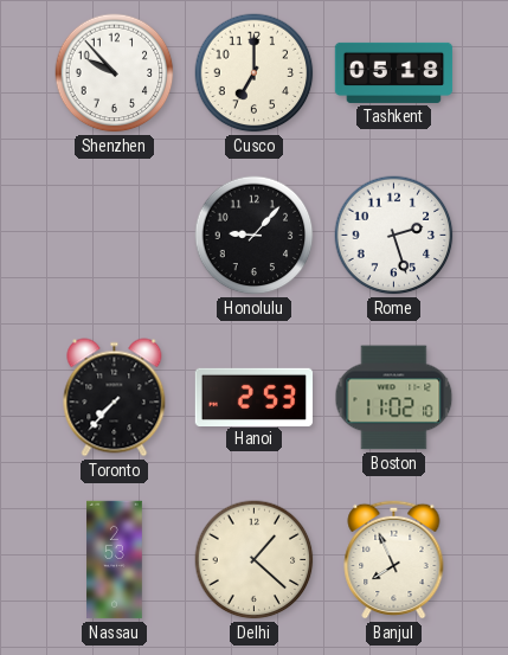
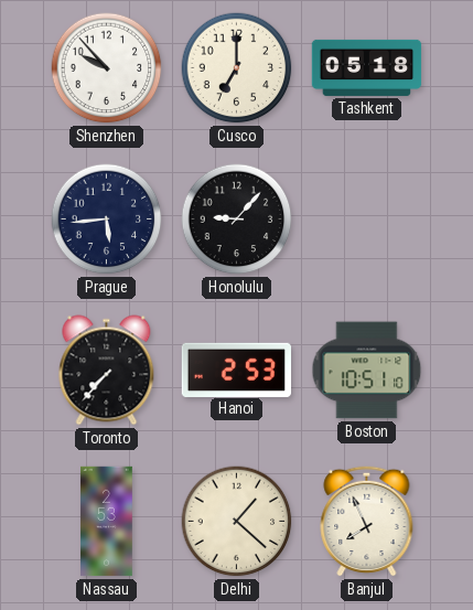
Prague: none -> 5:44 (107, 220)
Rome: 2:27 -> none (394, 236)
Boston: 11:02 -> 10:51 (367, 371)
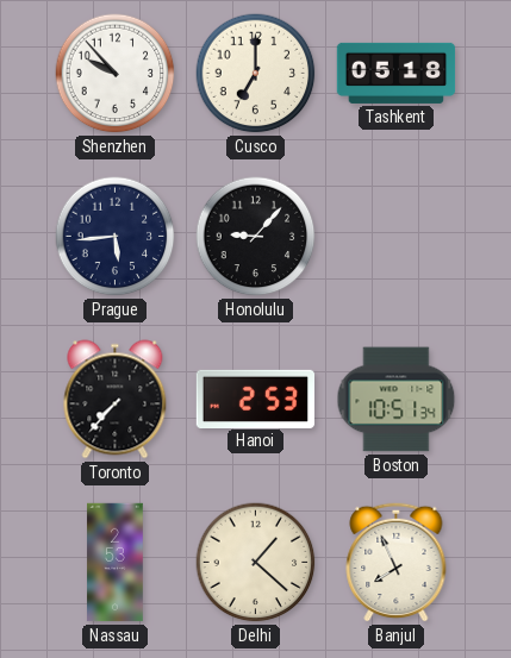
Boston: 10:51:10 -> 10:51:34 (397, 400)
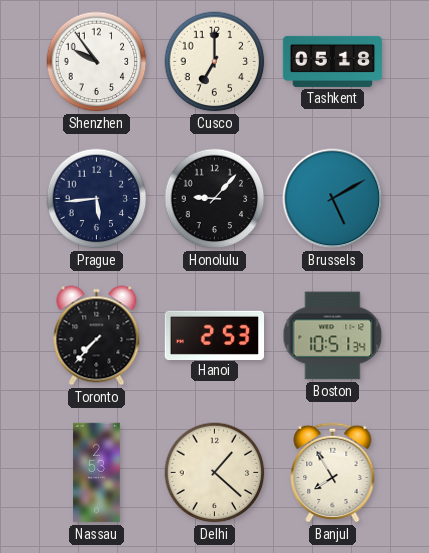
Shenzhen: 9:53 -> 9:54 (97, 62)
Brussels: none -> 5:10 (333, 199)
Banjul: 7:56 -> 7:55 (333, 472)
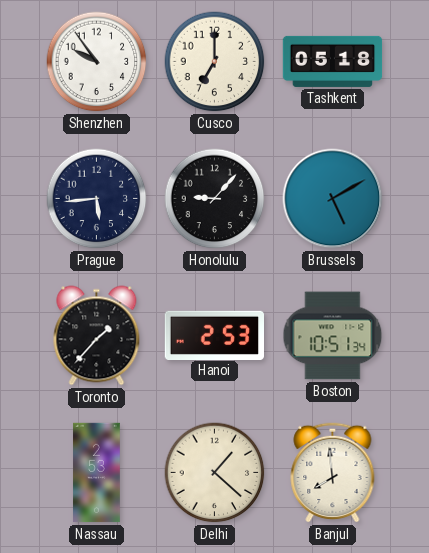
Toronto: 7:37 -> 1:37 (97, 336)
Banjul: 7:55 -> 7:59 (333, 472)
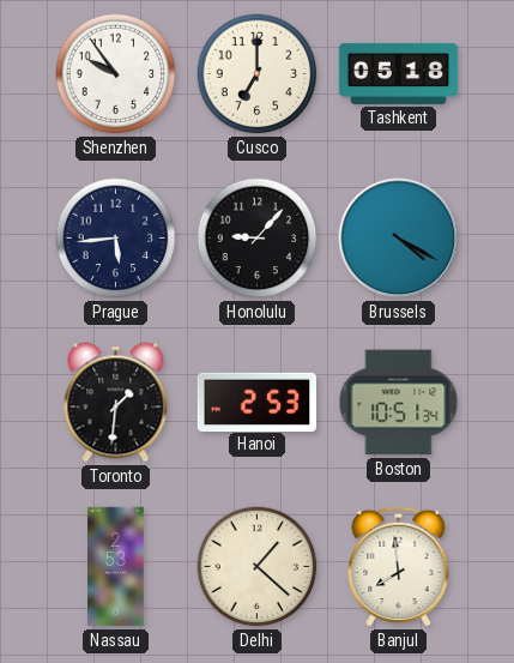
Brussels: 5:10 -> 4:20 (399, 239)
Toronto: 1:37 -> 1:31 (116, 403)
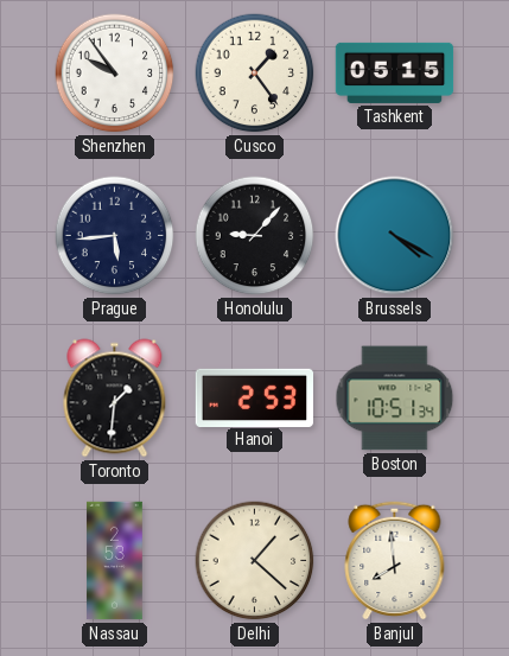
Cusco: 7:00 -> 1:24 (255, 74)
Tashkent: 05:18 -> 05:15 (395, 72)
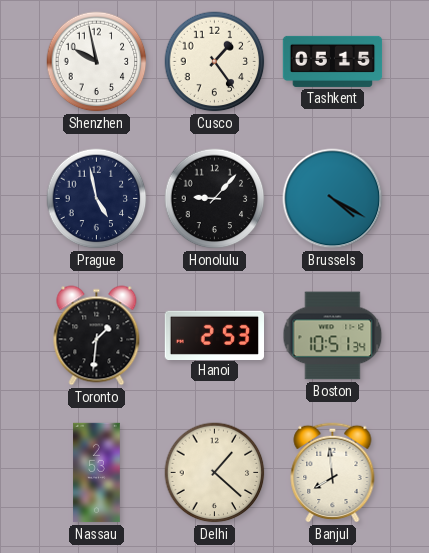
Shenzhen: 9:54 -> 9:58 (97, 62)
Prague: 5:44 -> 4:58 (97, 199)
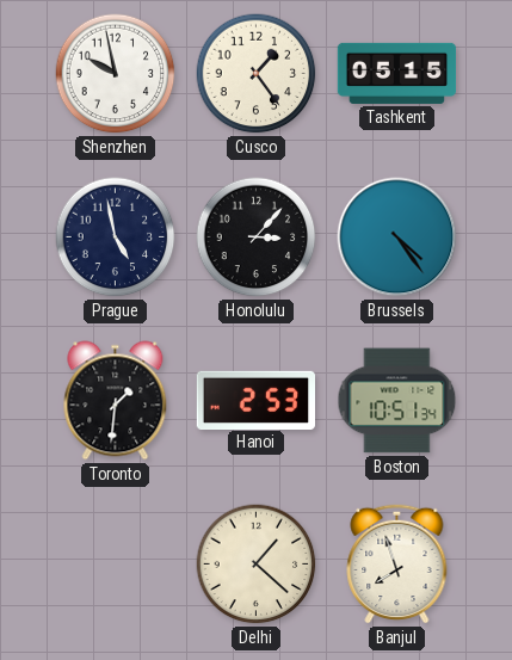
Honolulu: 9:07 -> 3:07 (257, 238)
Brussels: 4:20 -> 4:24 (397, 238)
Nassau: 2:53 -> none (97, 473)
Banjul: 7:59 -> 7:57 (397, 563)
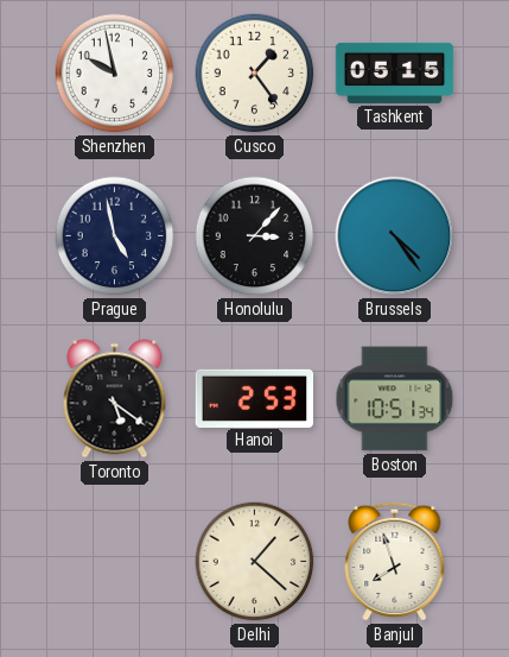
Toronto: 1:31 -> 5:21 (115, 399)
